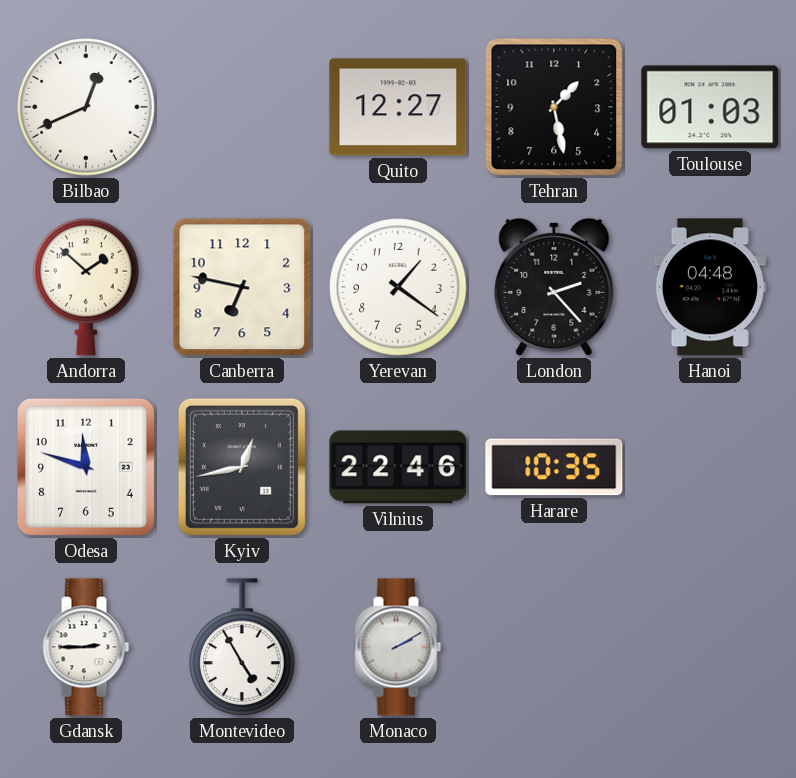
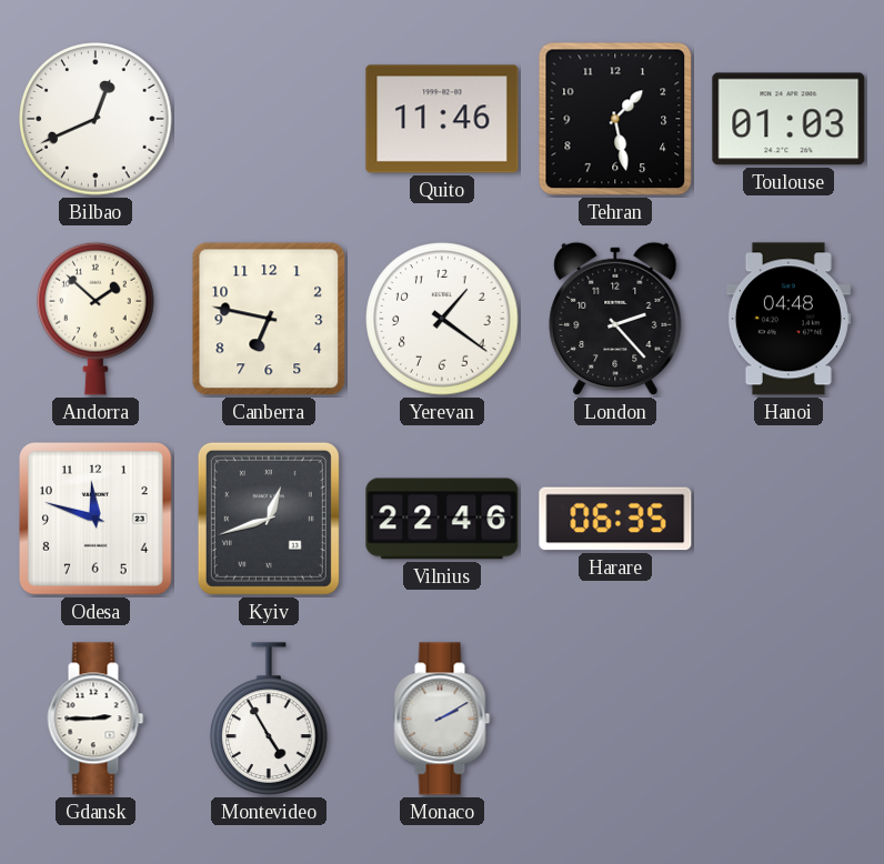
Quito: 12:27 -> 11:46 (442, 119)
Kyiv: 12:43 -> 12:42 (269, 519)
Harare: 10:35 -> 06:35 (615, 519)
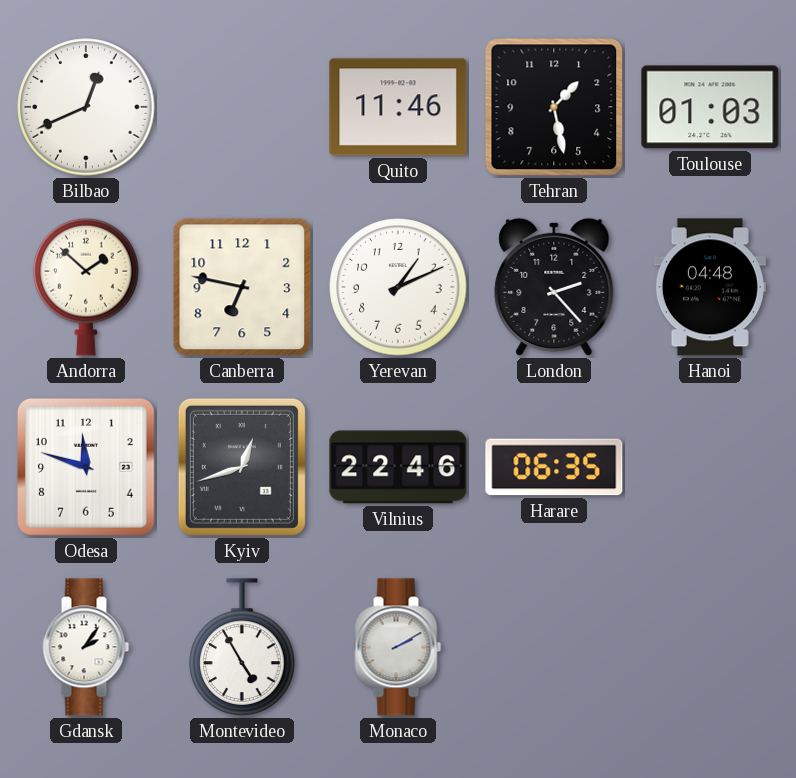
Yerevan: 1:21 -> 1:11 (398, 287)
Gdansk: 2:45 -> 2:06 (86, 647)
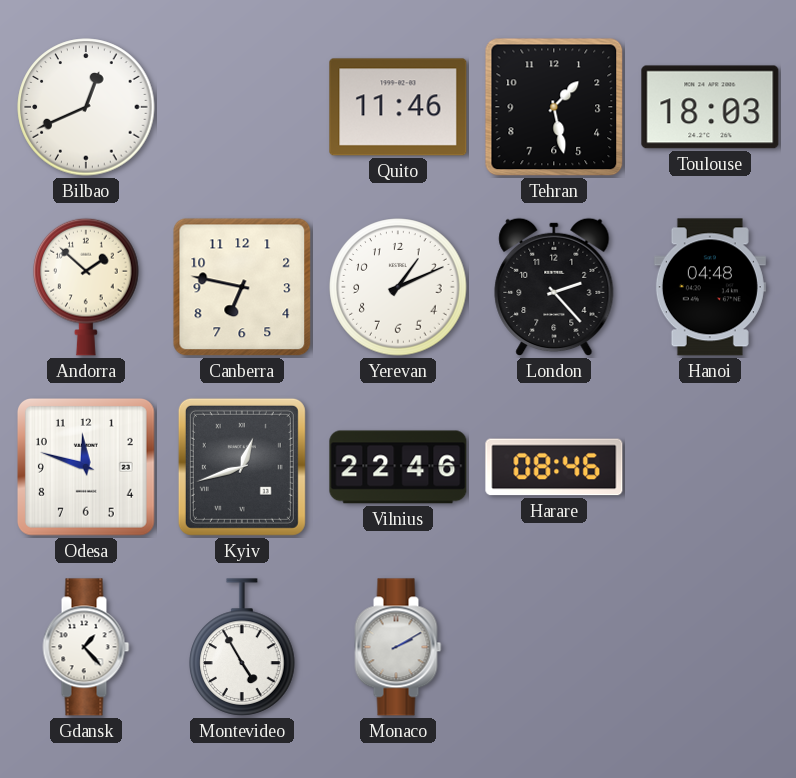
Toulouse: 01:03 -> 18:03 (710, 107)
Harare: 06:35 -> 08:46 (554, 467)
Gdansk: 2:06 -> 1:23 (86, 647)
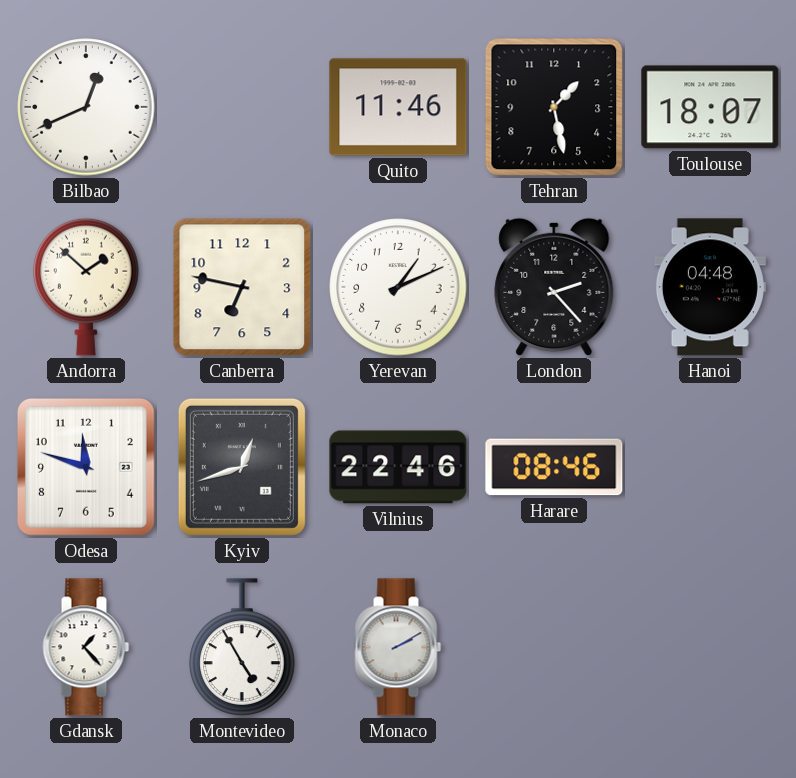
Toulouse: 18:03 -> 18:07 (710, 107)
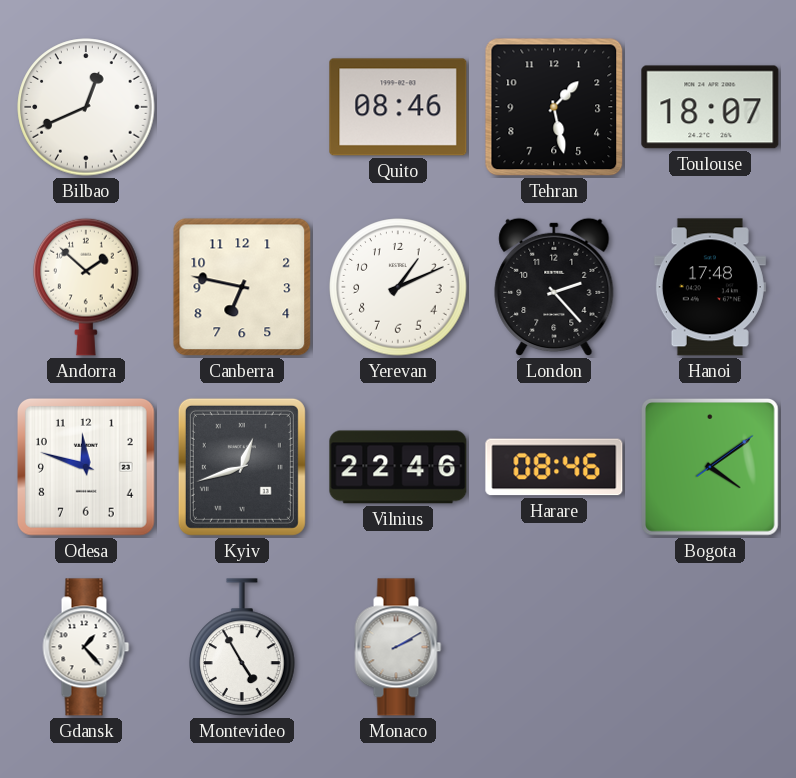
Quito: 11:46 -> 08:46 (398, 107)
Hanoi: 04:48 -> 17:48 (710, 287)
Bogota: none -> 4:09 (711, 468)
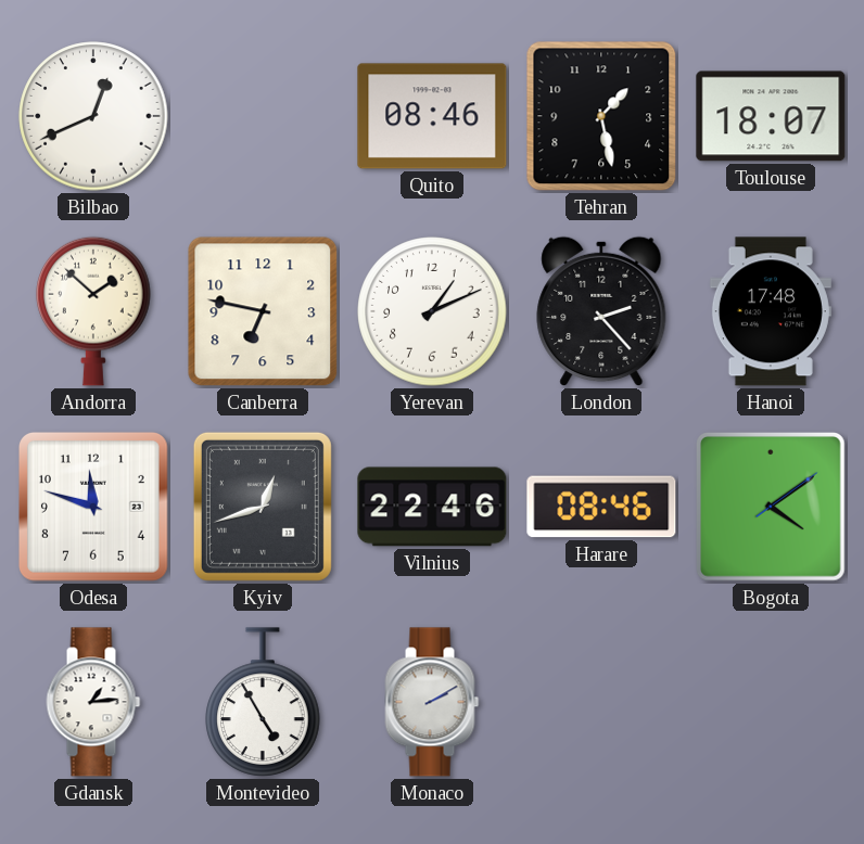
Gdansk: 1:23 -> 1:14 (93, 702)
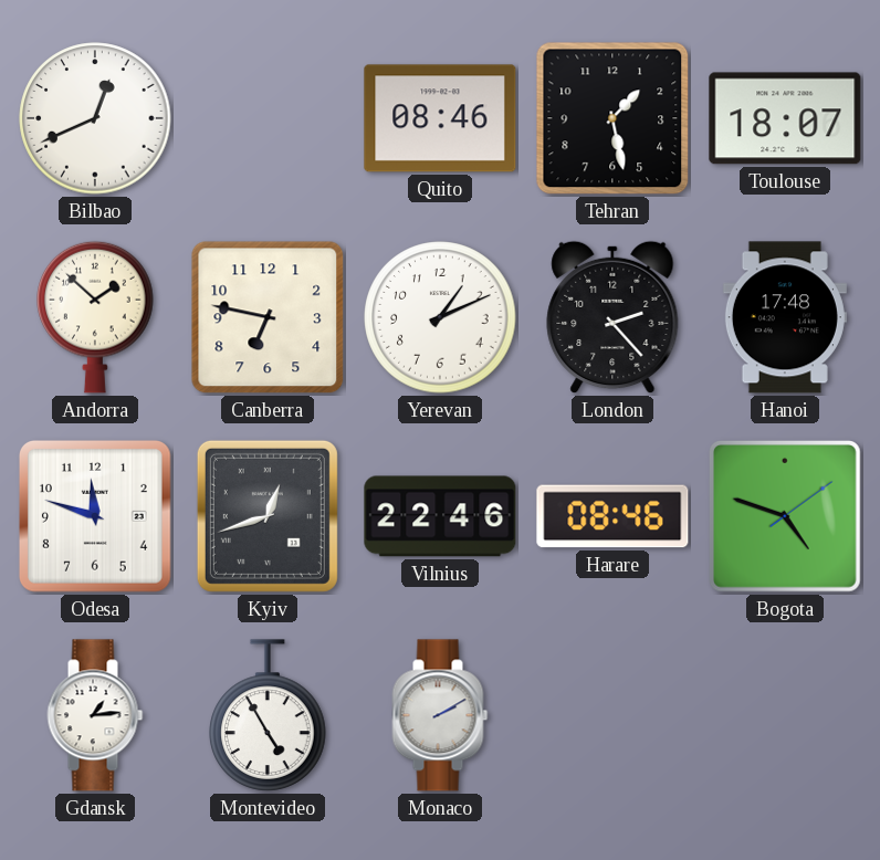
Bogota: 4:09 -> 4:48 (786, 517)
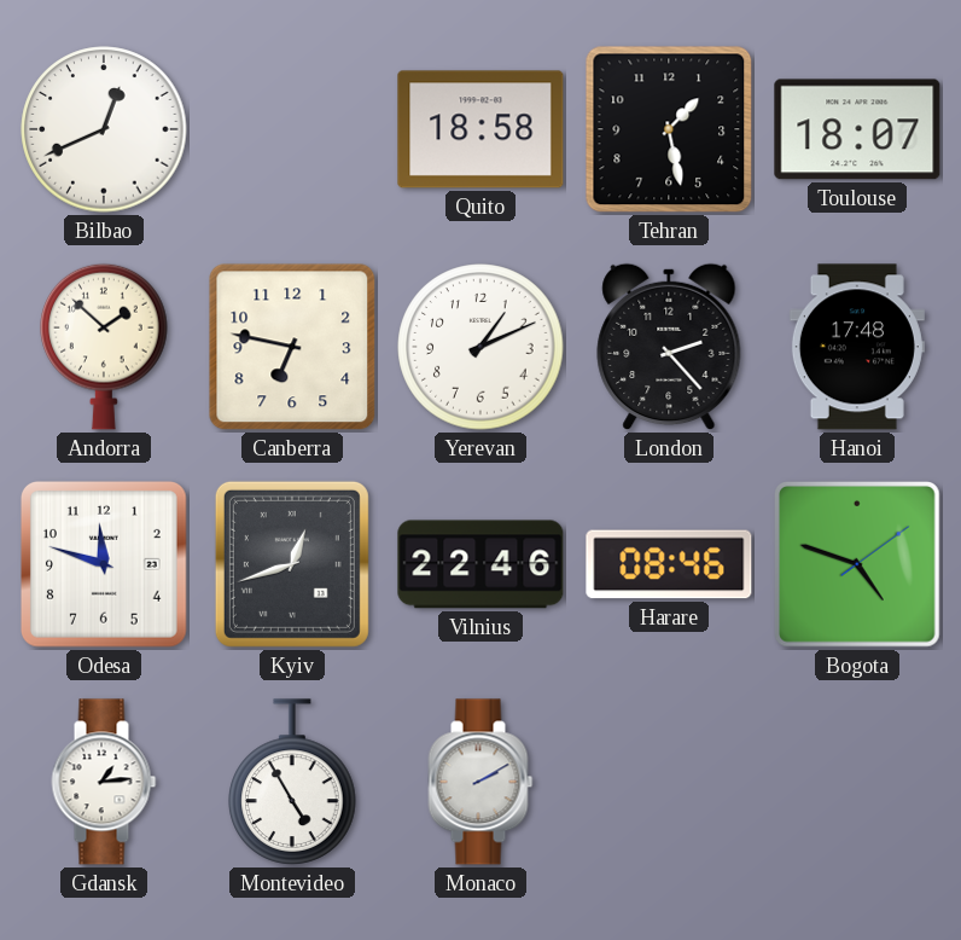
Quito: 08:46 -> 18:58 (481, 129)
